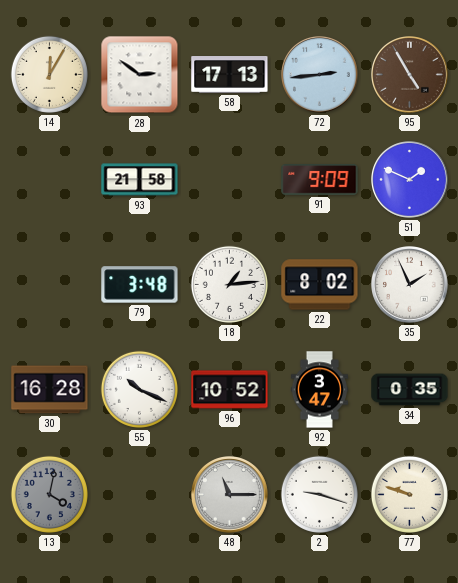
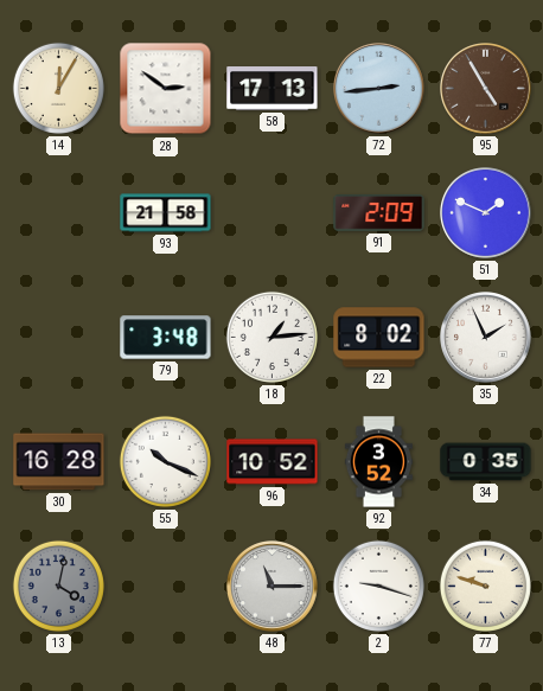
91: 9:09 -> 2:09 (379, 213)
92: 3:47 -> 3:52 (378, 462)
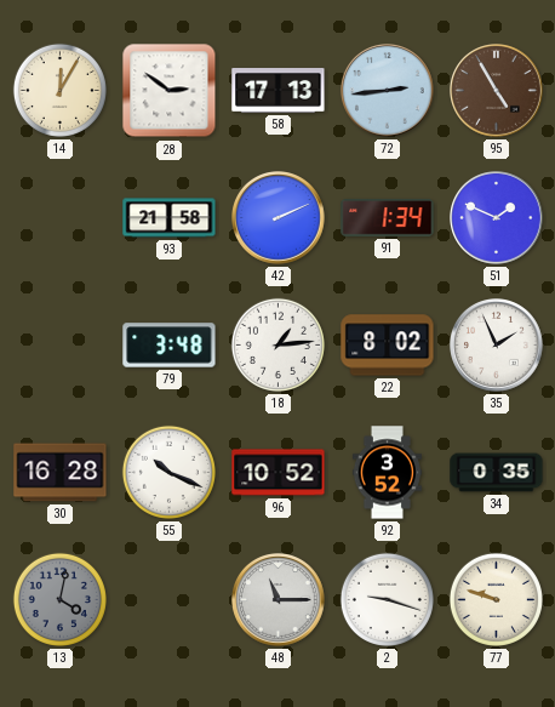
42: none -> 2:11 (279, 218)
91: 2:09 -> 1:34 (388, 218)
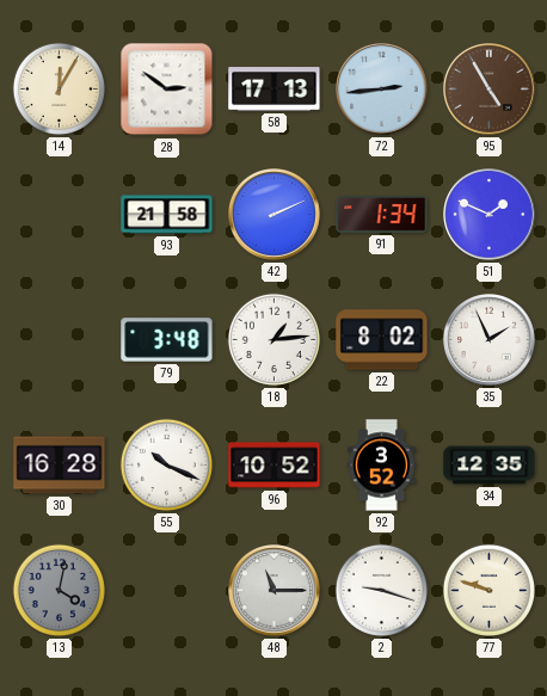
34: 0:35 -> 12:35 (490, 466)
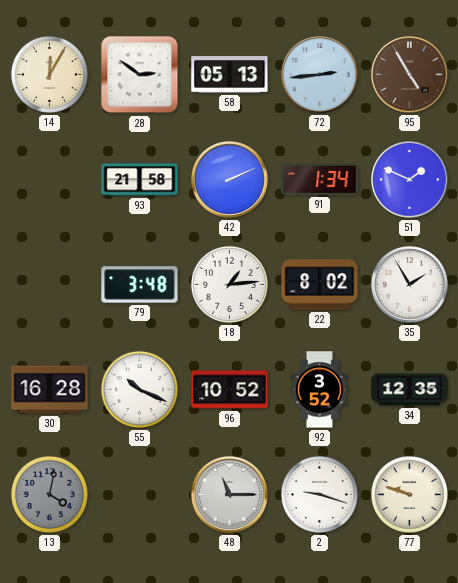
58: 17:13 -> 05:13 (230, 75)
35: 1:56 -> 1:55 (410, 285)
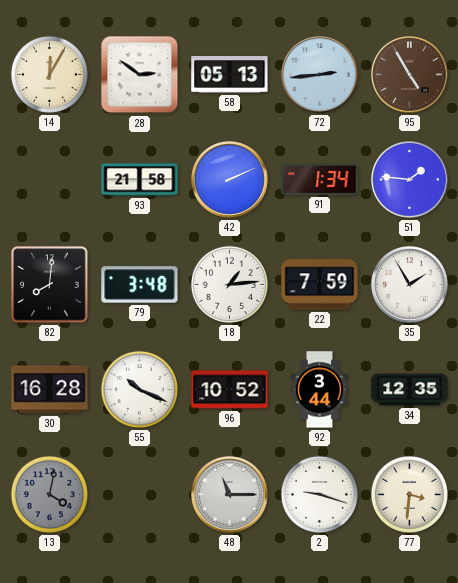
51: 1:49 -> 1:46 (410, 180)
82: none -> 8:01 (50, 285)
22: 8:02 -> 7:59 (320, 285)
92: 3:52 -> 3:44 (319, 390)
77: 9:48 -> 3:31 (409, 494)
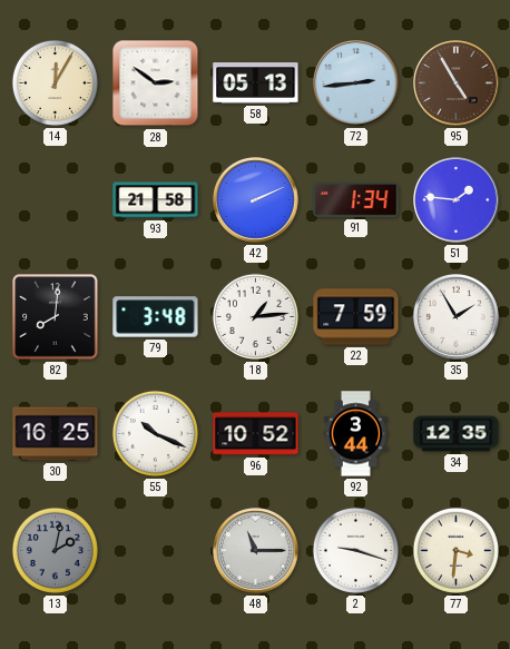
30: 16:28 -> 16:25 (56, 434)
13: 4:02 -> 2:02 (55, 550)
